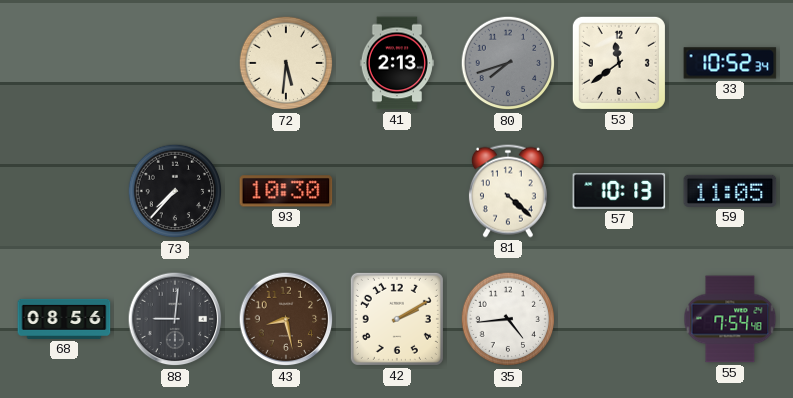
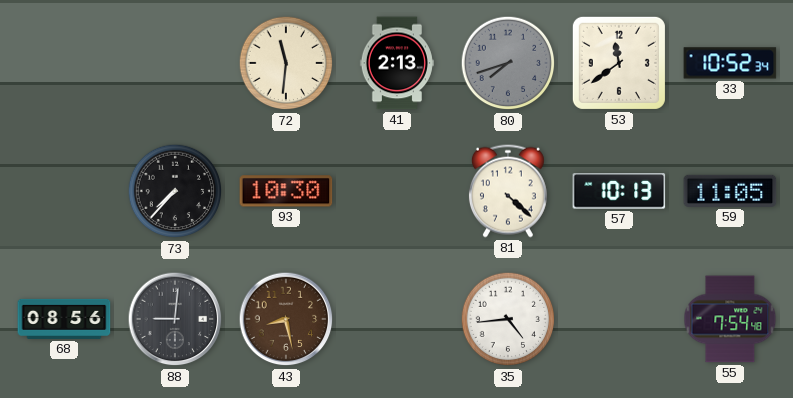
72: 5:31 -> 11:31 (286, 63)
42: 2:10 -> none (397, 319)
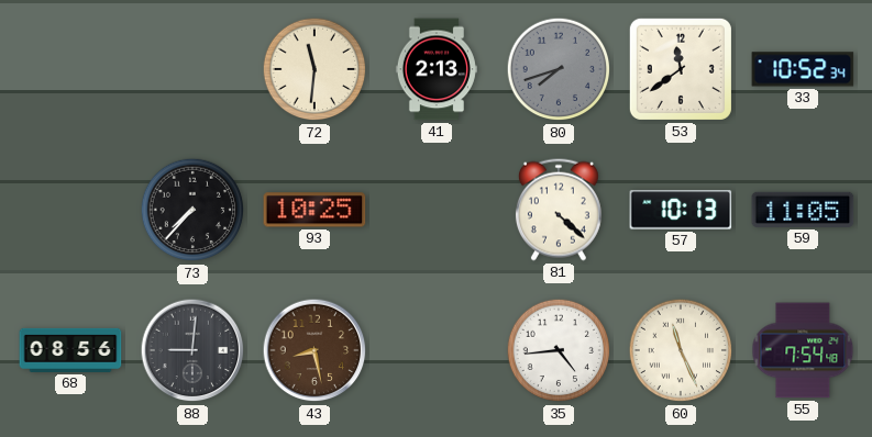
93: 10:30 -> 10:25 (314, 210)
60: none -> 11:26 (681, 350)
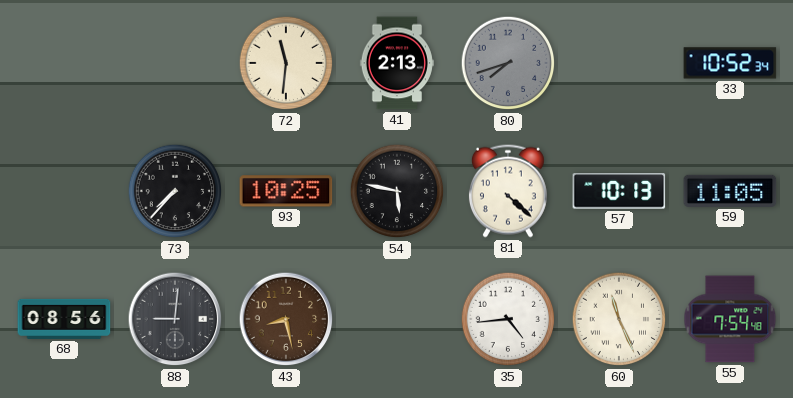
53: 11:39 -> none (681, 69)
54: none -> 5:47 (397, 191)
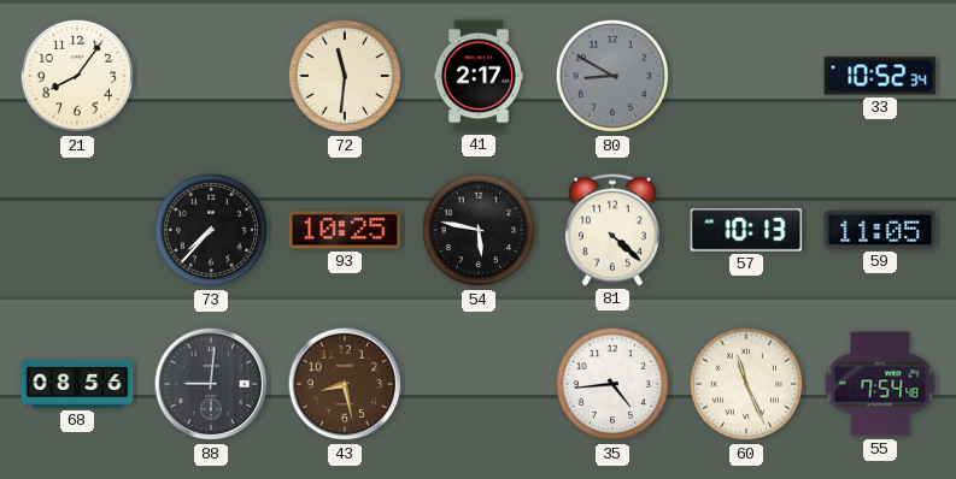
21: none -> 8:06 (77, 76)
41: 2:13 -> 2:17 (479, 76)
80: 7:42 -> 8:50 (612, 76)
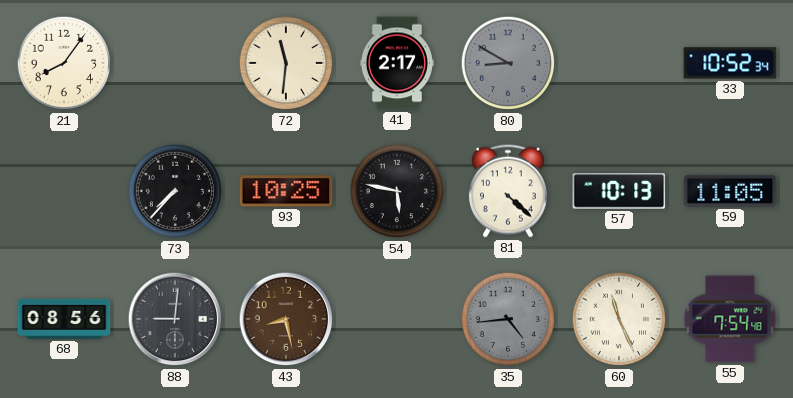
35 dial: white -> grey (508, 319)
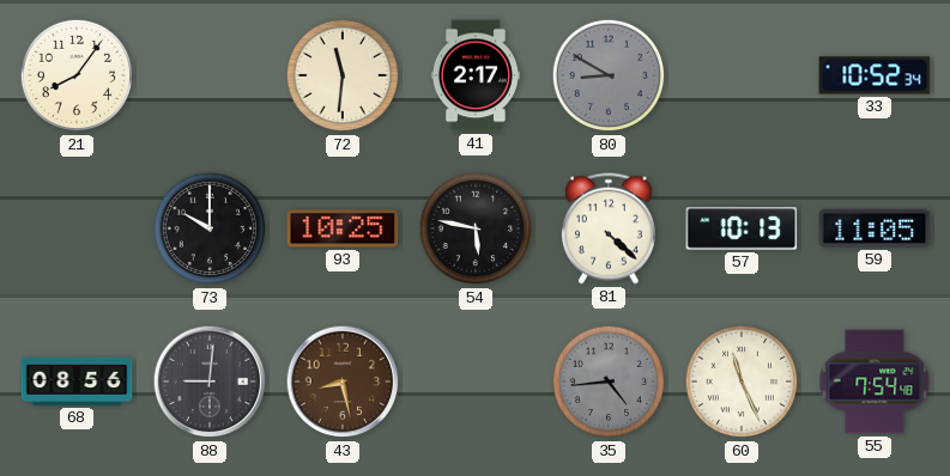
73: 7:37 -> 10:00 (210, 228)
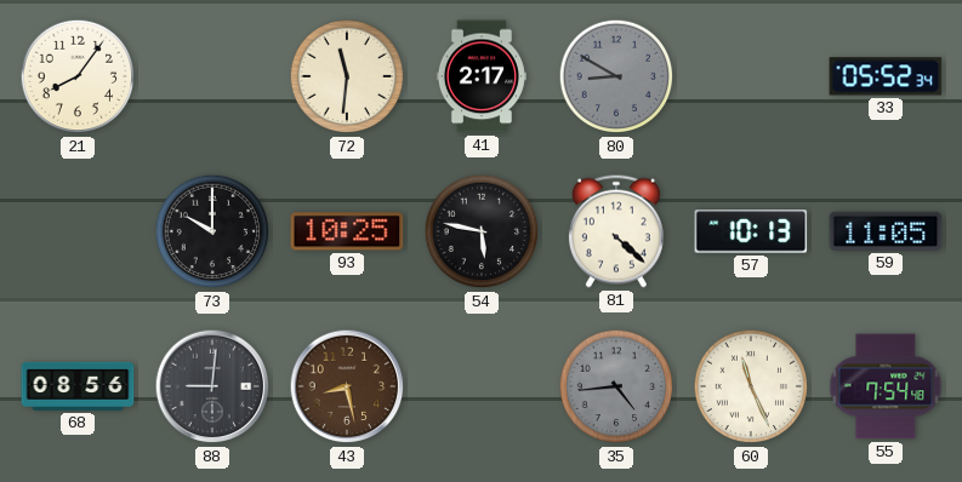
33: 10:52 -> 05:52 (886, 76)
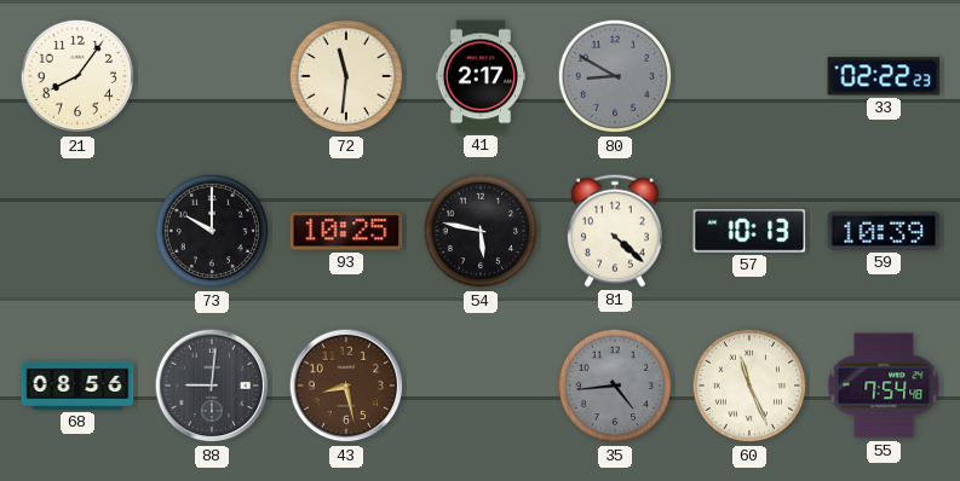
33: 05:52 -> 02:22 (884, 76)
59: 11:05 -> 10:39 (884, 231)
